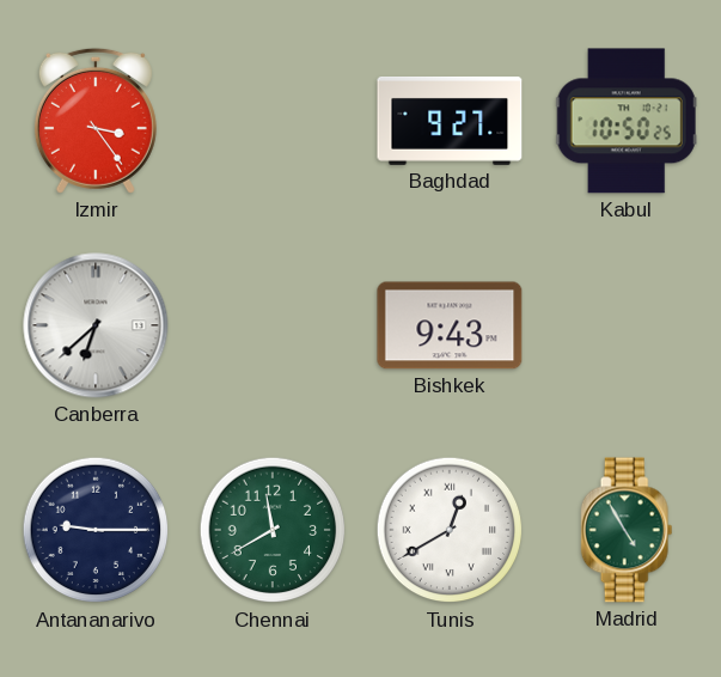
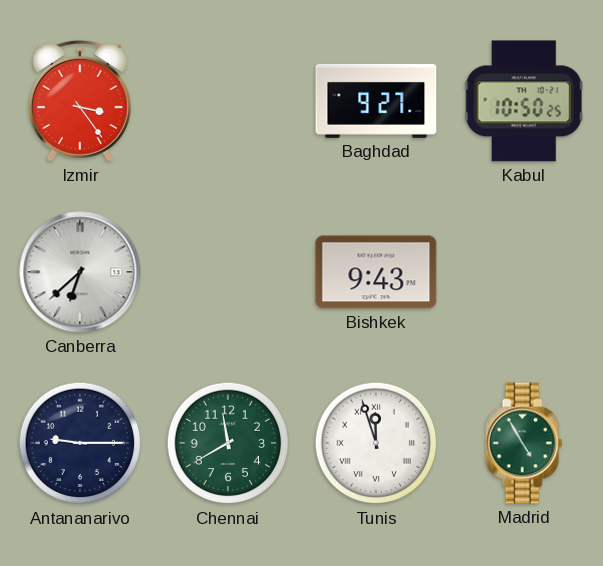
Tunis: 12:40 -> 11:57 (376, 443)
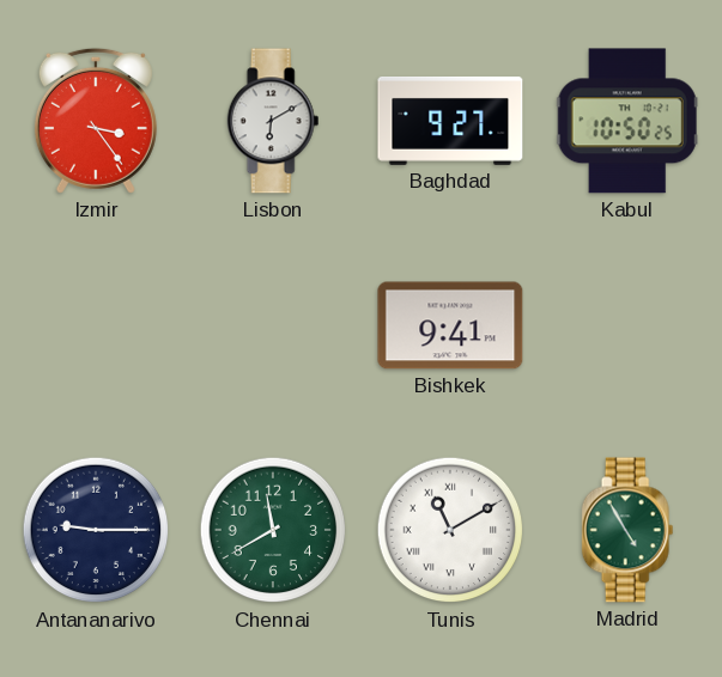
Lisbon: none -> 6:10 (273, 121)
Canberra: 6:38 -> none (80, 272)
Bishkek: 9:43 -> 9:41 (450, 325)
Tunis: 11:57 -> 11:10 (450, 530)
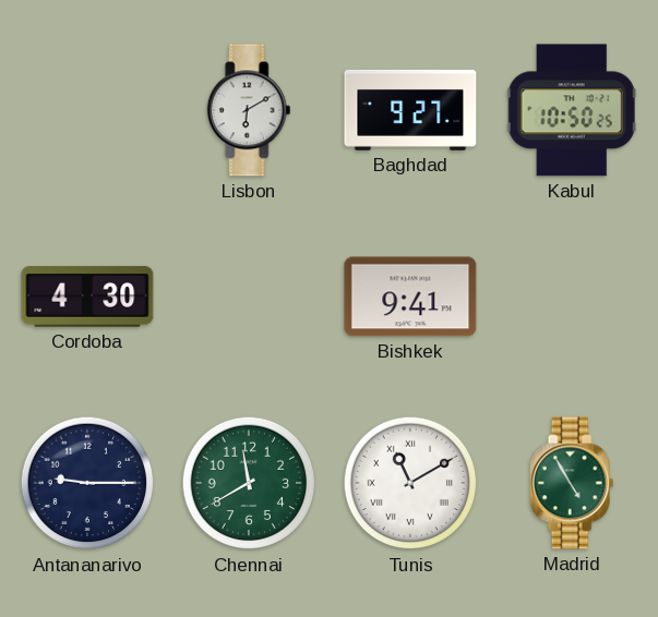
Izmir: 3:24 -> none (96, 121)
Cordoba: none -> 4:30 (87, 297)
